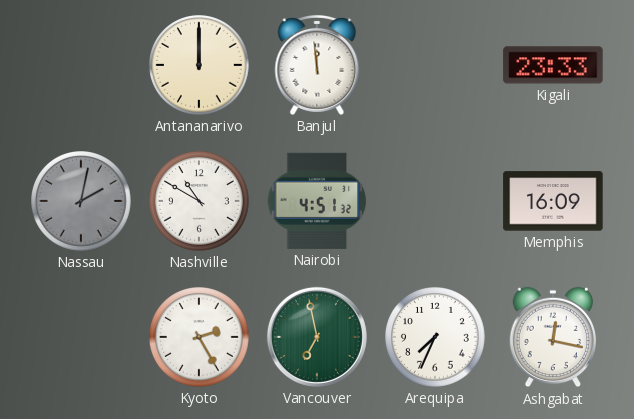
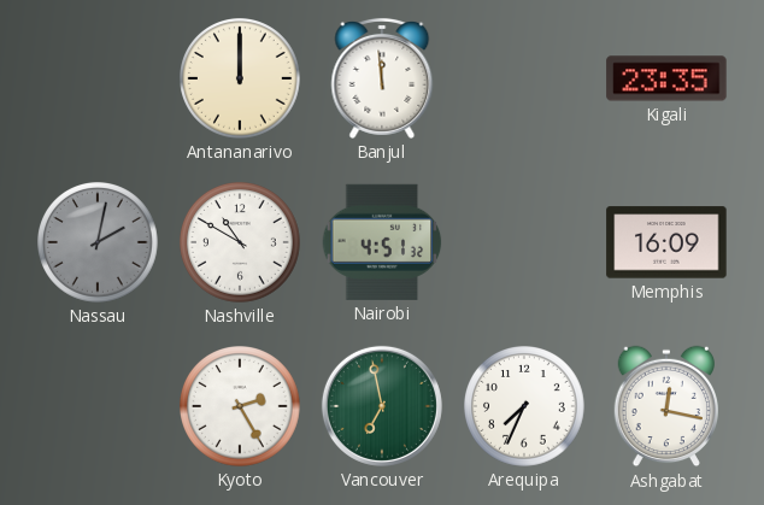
Kigali: 23:33 -> 23:35 (666, 78)
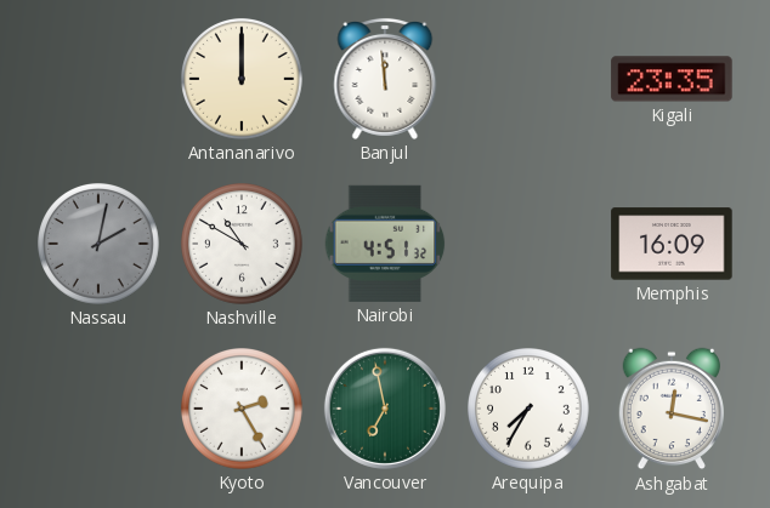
Arequipa: 7:34 -> 7:35 (530, 410)
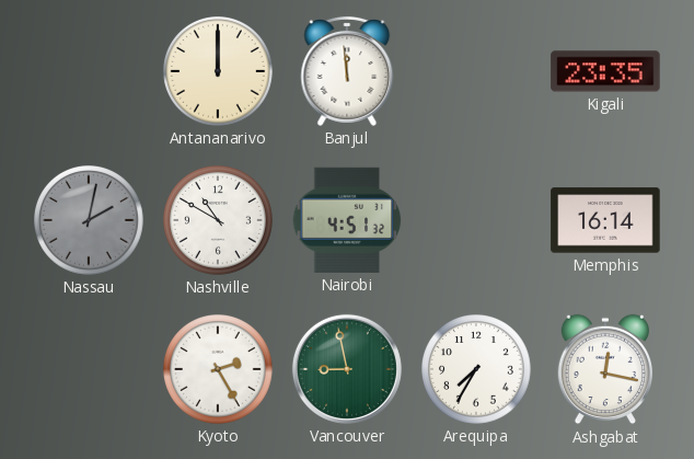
Memphis: 16:09 -> 16:14 (605, 220)
Vancouver: 6:58 -> 8:58 (347, 369)
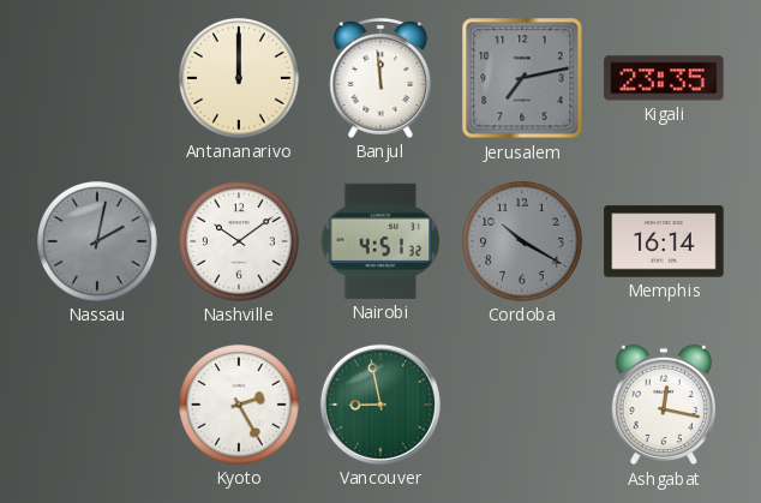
Jerusalem: none -> 7:13 (522, 78)
Nashville: 10:50 -> 10:09 (240, 242)
Cordoba: none -> 10:20 (523, 242)
Arequipa: 7:35 -> none (477, 370)
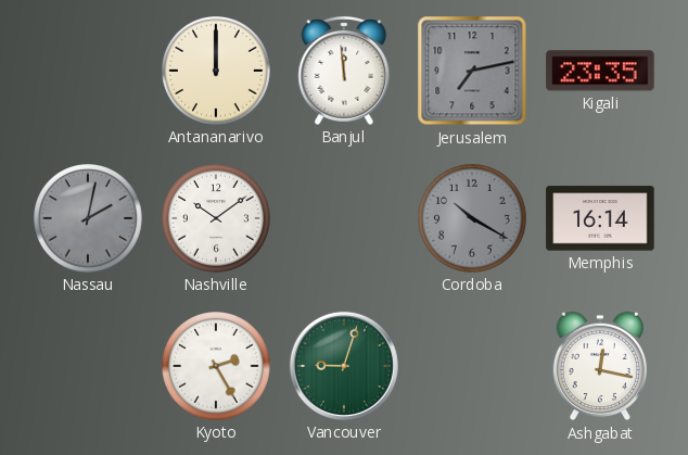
Nairobi: 4:51 -> none (380, 241)
Vancouver: 8:58 -> 9:03 (344, 366)
